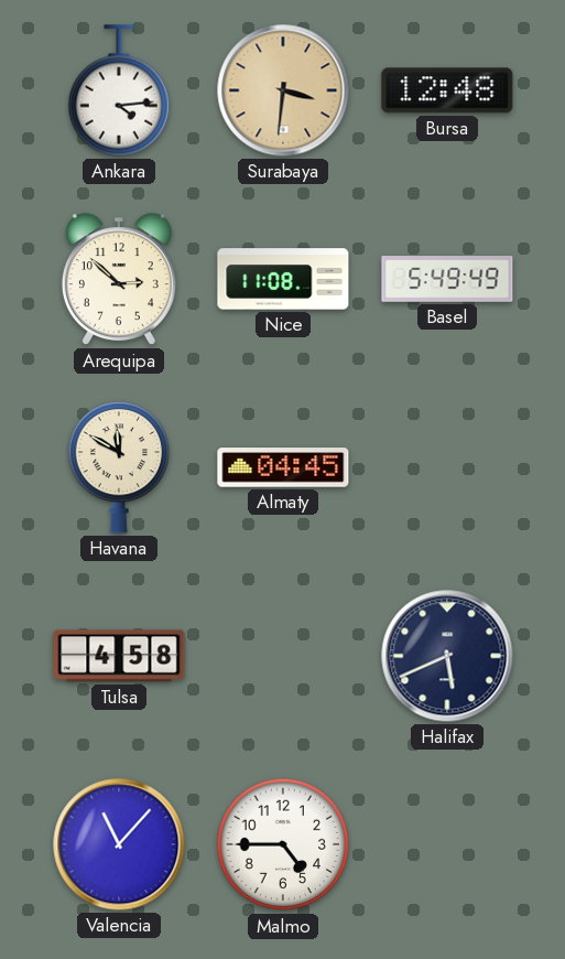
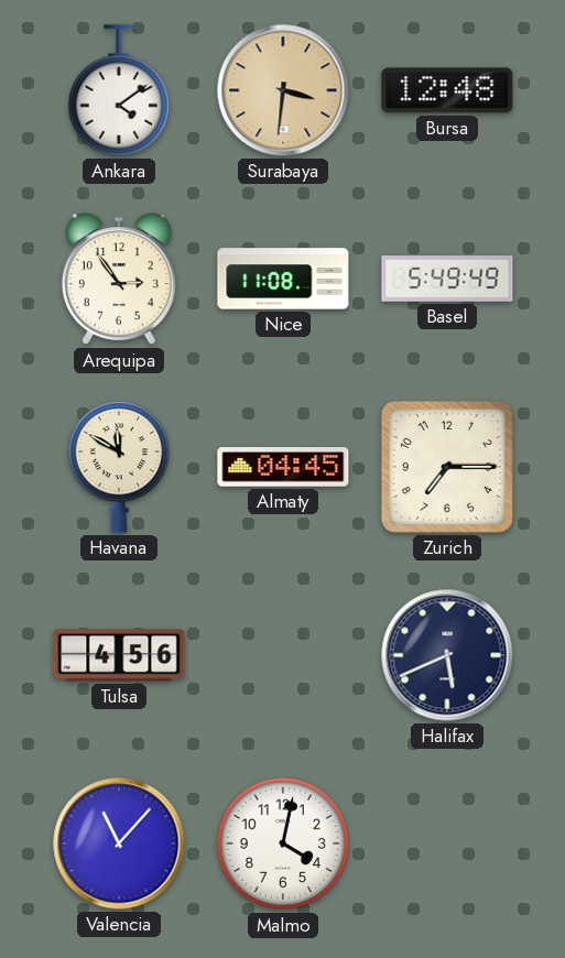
Ankara: 4:14 -> 4:09 (119, 90)
Arequipa: 2:52 -> 2:54 (119, 280)
Zurich: none -> 7:15 (447, 467)
Tulsa: 4:58 -> 4:56 (119, 655)
Malmo: 4:45 -> 4:02 (283, 843)
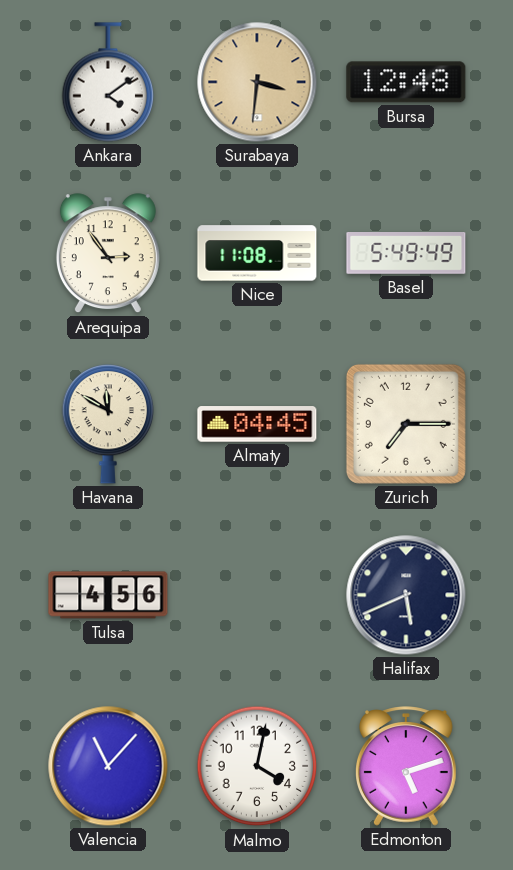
Edmonton: none -> 5:12 (407, 766)
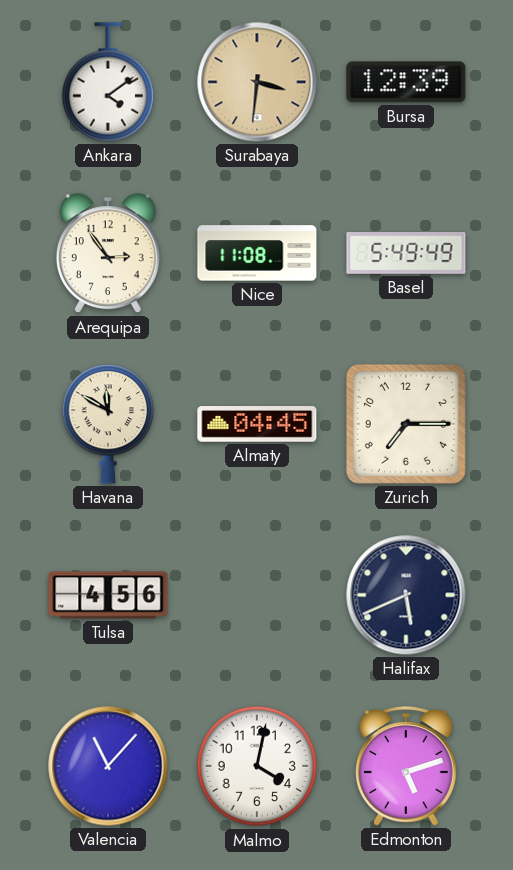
Bursa: 12:48 -> 12:39 (406, 82)
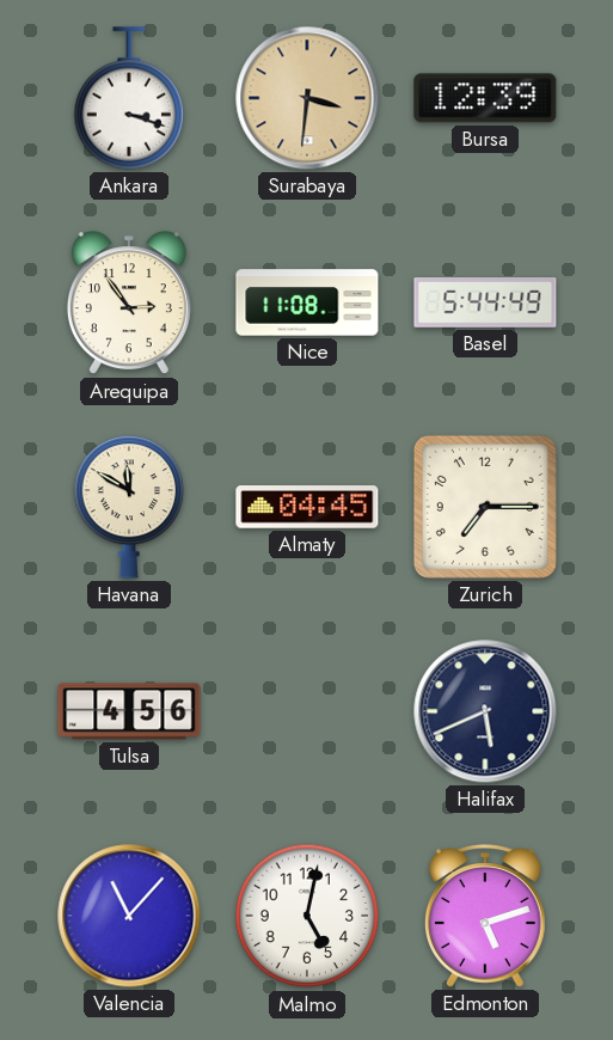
Ankara: 4:09 -> 3:18 (129, 98)
Basel: 5:49 -> 5:44 (485, 302)
Malmo: 4:02 -> 5:02 (307, 916)
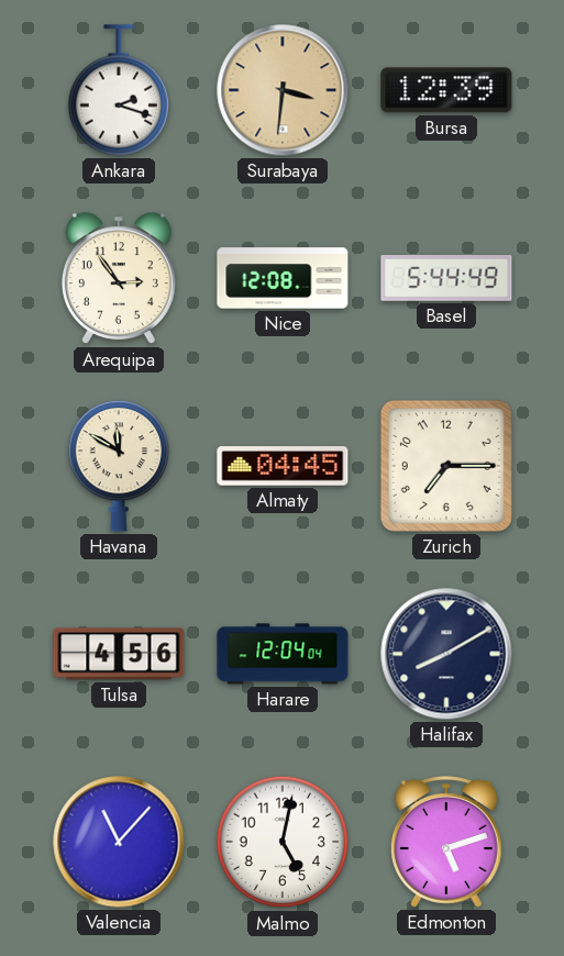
Ankara: 3:18 -> 2:18 (119, 90)
Nice: 11:08 -> 12:08 (283, 278)
Harare: none -> 12:04 (283, 654)
Halifax: 5:41 -> 8:10 (446, 654)
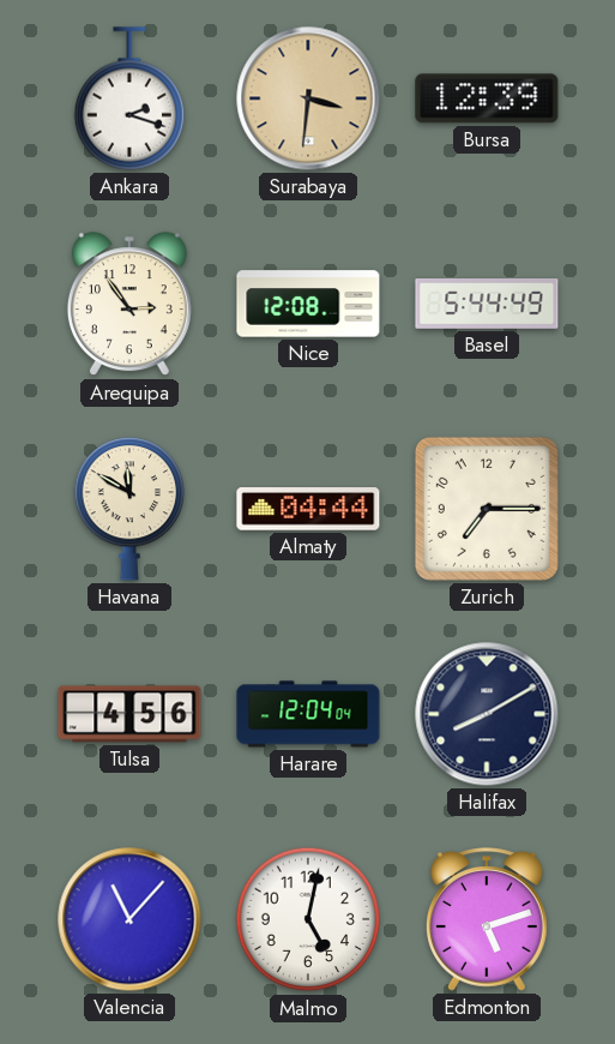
Almaty: 04:45 -> 04:44 (308, 509)
